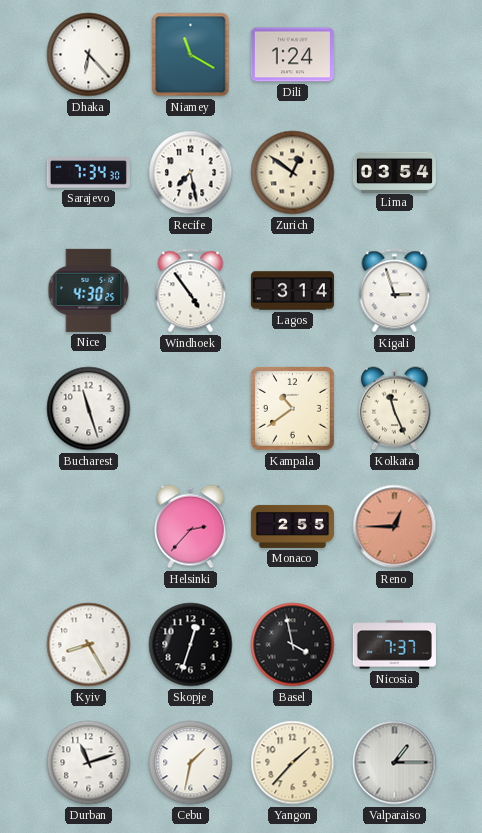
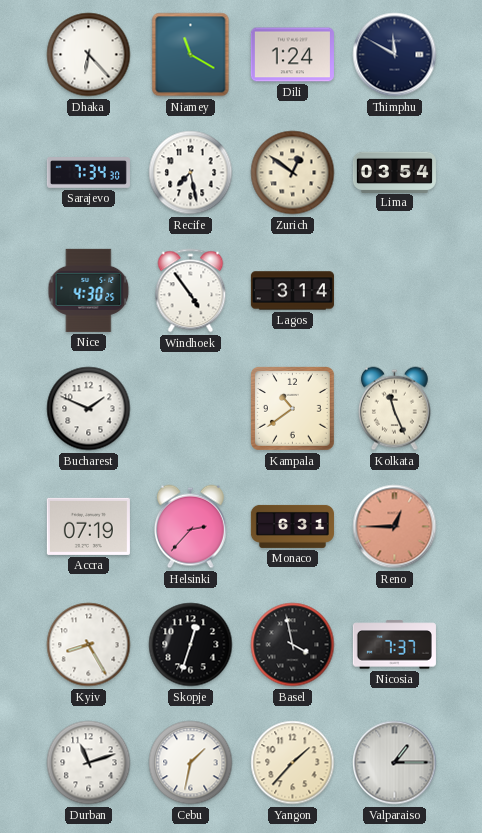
Thimphu: none -> 11:50 (395, 55)
Kigali: 2:57 -> none (395, 291)
Bucharest: 11:27 -> 1:49 (89, 409)
Accra: none -> 07:19 (88, 526)
Monaco: 2:55 -> 6:31 (292, 526)
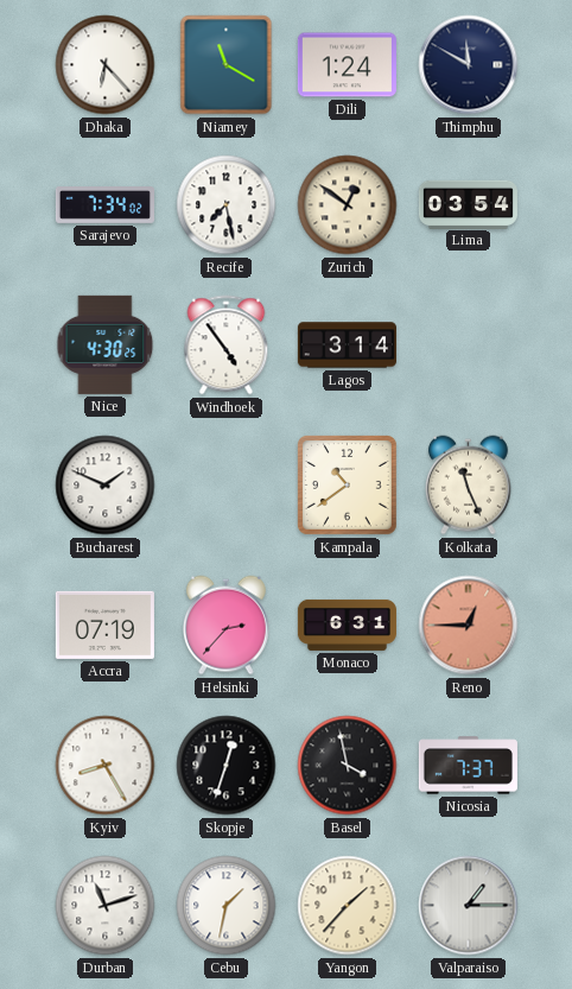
Sarajevo: 7:34:30 -> 7:34:02 (104, 205)
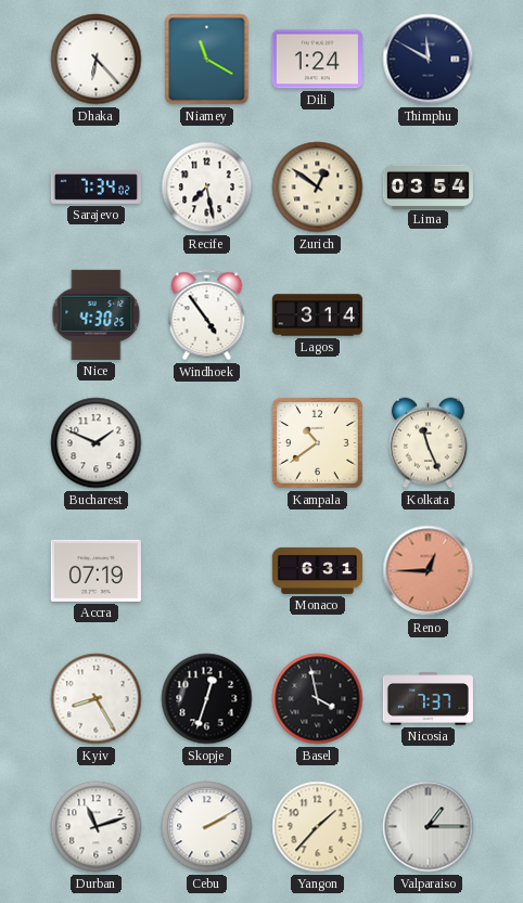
Helsinki: 2:37 -> none (225, 626)
Cebu: 1:32 -> 2:10 (207, 827)
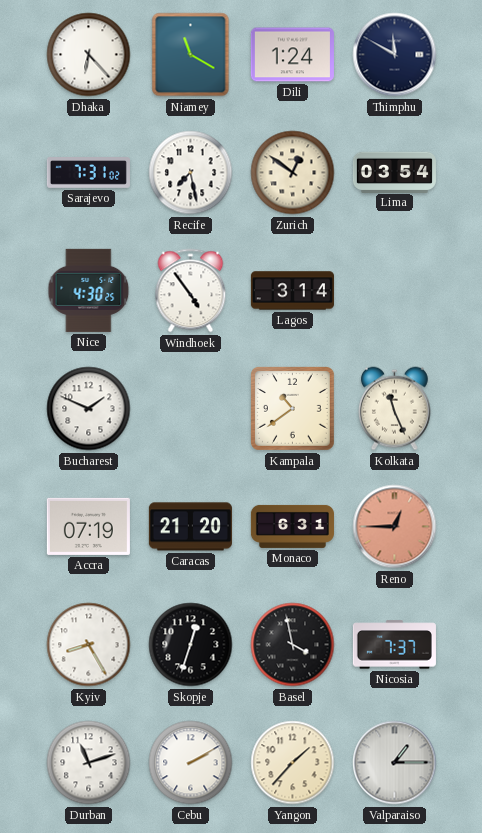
Sarajevo: 7:34 -> 7:31 (88, 173)
Caracas: none -> 21:20 (190, 527)
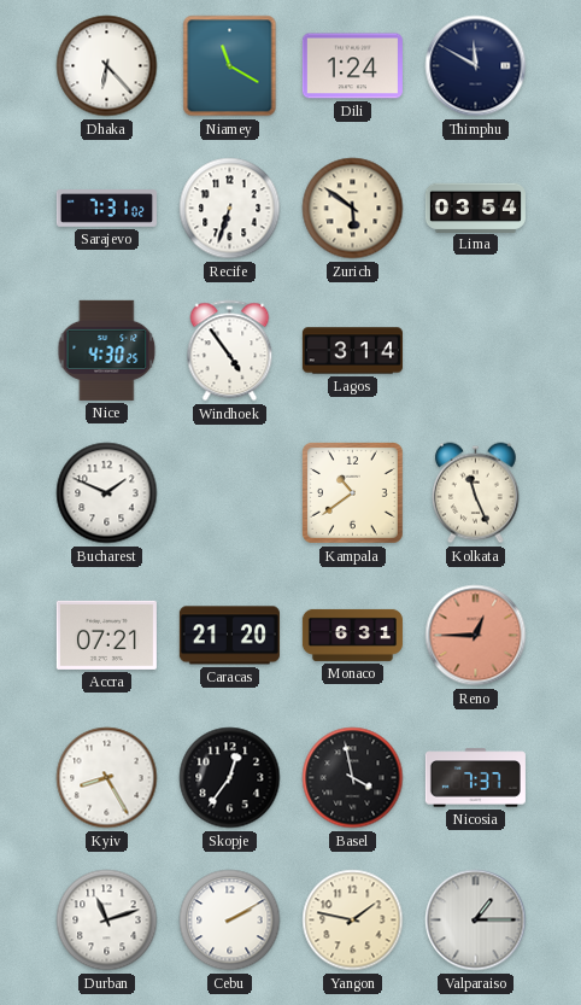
Recife: 7:28 -> 6:33 (230, 209)
Zurich: 12:51 -> 5:51 (353, 209)
Accra: 07:19 -> 07:21 (106, 635)
Skopje: 12:33 -> 12:36 (230, 778)
Yangon: 1:37 -> 1:47 (353, 921)
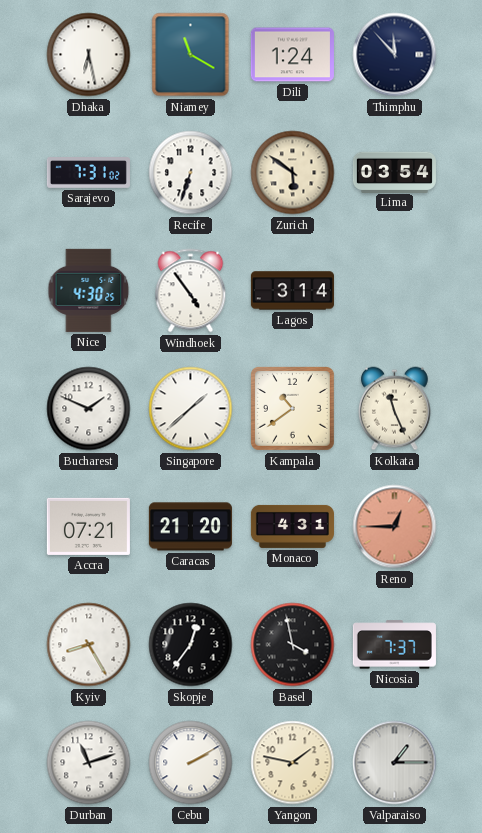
Dhaka: 6:23 -> 6:28 (89, 55)
Thimphu: 11:50 -> 11:53 (395, 55)
Singapore: none -> 1:38 (191, 409)
Monaco: 6:31 -> 4:31 (292, 526)
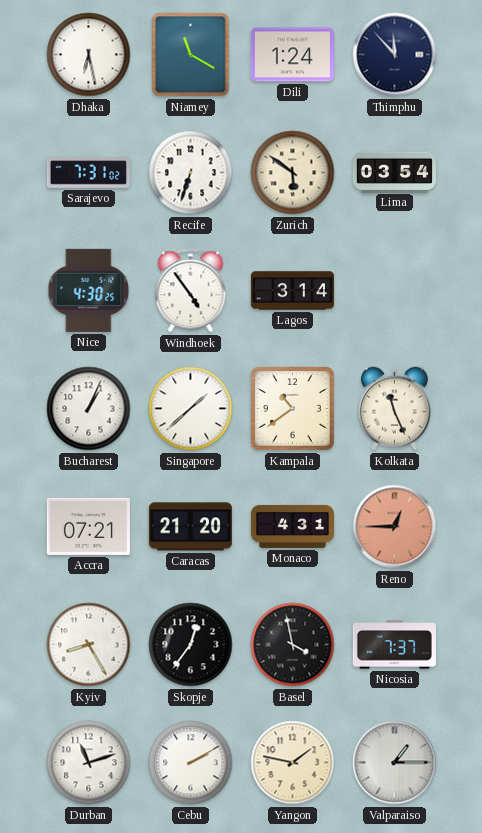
Bucharest: 1:49 -> 1:04 (89, 409)
